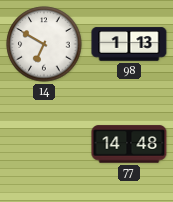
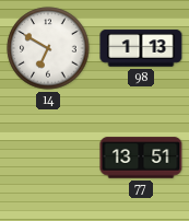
77: 14:48 -> 13:51 (141, 158)
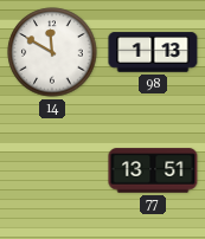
14: 6:50 -> 11:50 (52, 52)
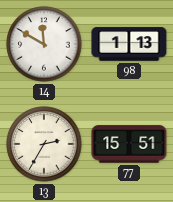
13: none -> 2:35 (44, 144)
77: 13:51 -> 15:51 (129, 144)
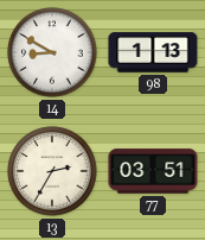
14: 11:50 -> 8:50 (52, 52)
77: 15:51 -> 03:51 (153, 171)
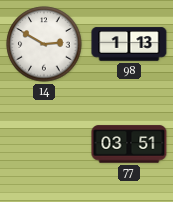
14: 8:50 -> 2:50 (44, 44)
13: 2:35 -> none (52, 171)
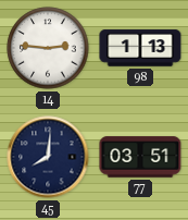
14: 2:50 -> 2:46 (48, 48)
45: none -> 8:01 (48, 157)
